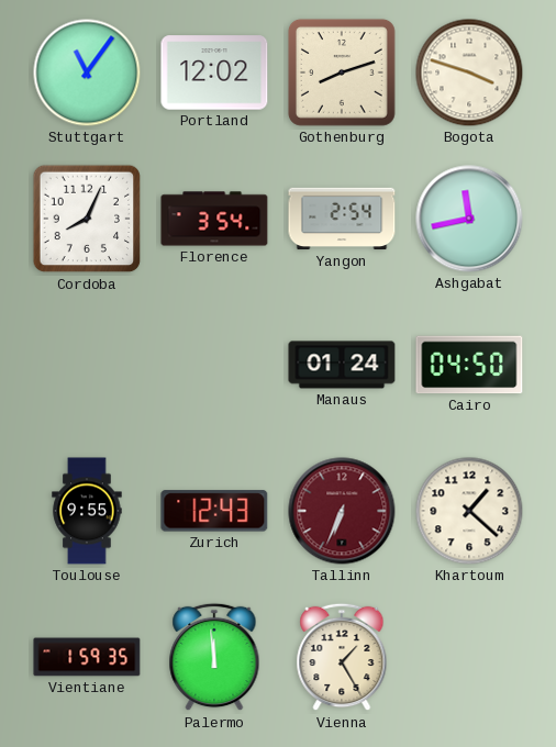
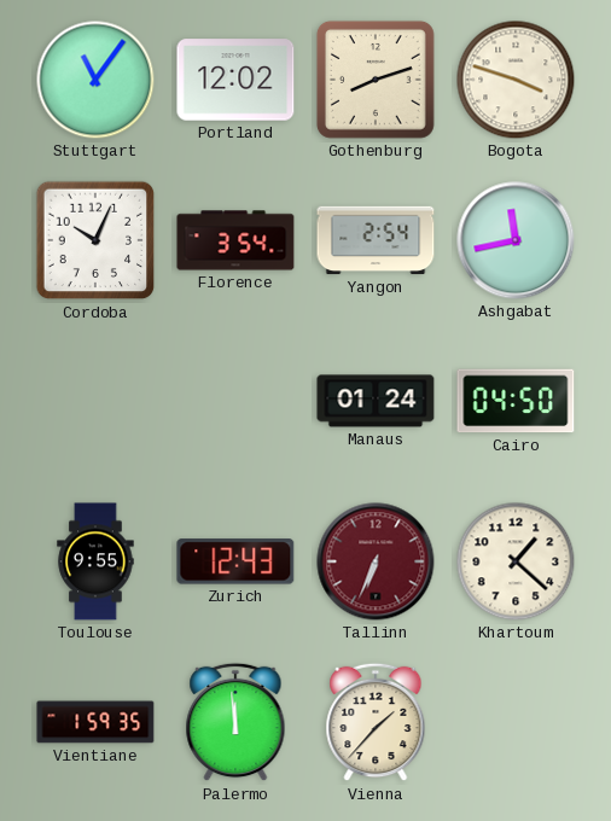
Cordoba: 8:04 -> 10:04 (95, 240)
Vienna: 1:25 -> 1:37 (376, 722)
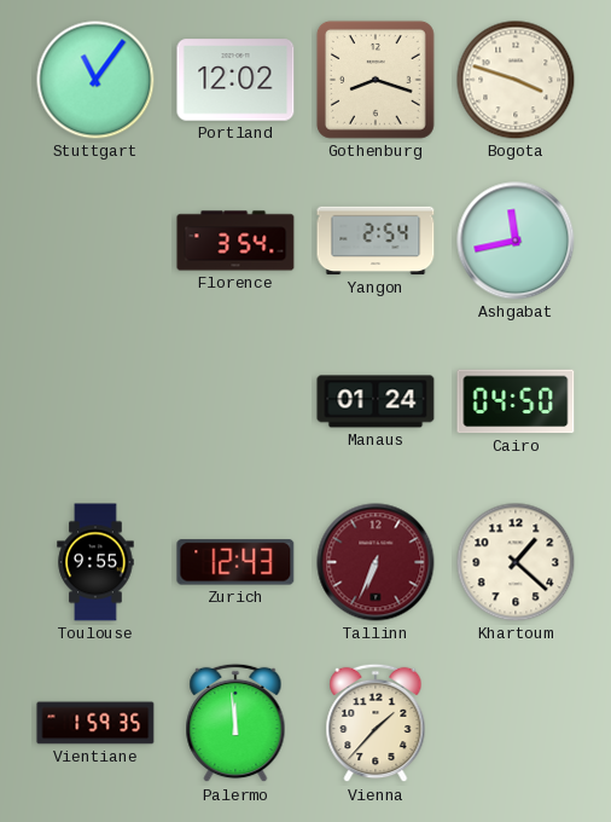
Gothenburg: 8:12 -> 8:18 (376, 80)
Cordoba: 10:04 -> none (95, 240)
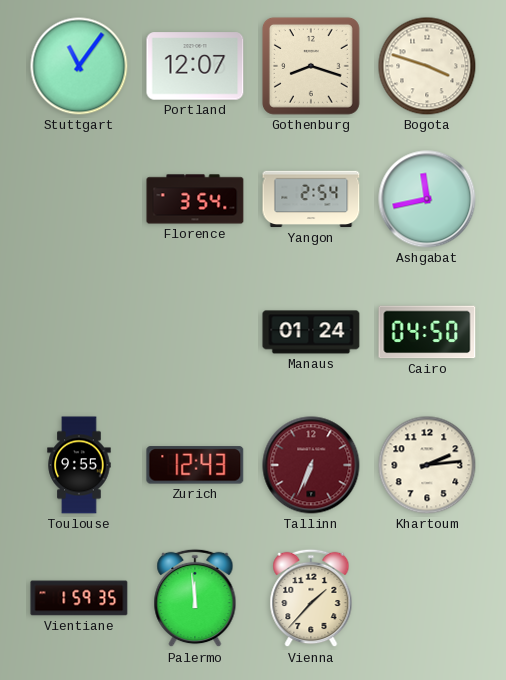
Portland: 12:02 -> 12:07 (195, 66)
Khartoum: 1:22 -> 2:14 (427, 465)
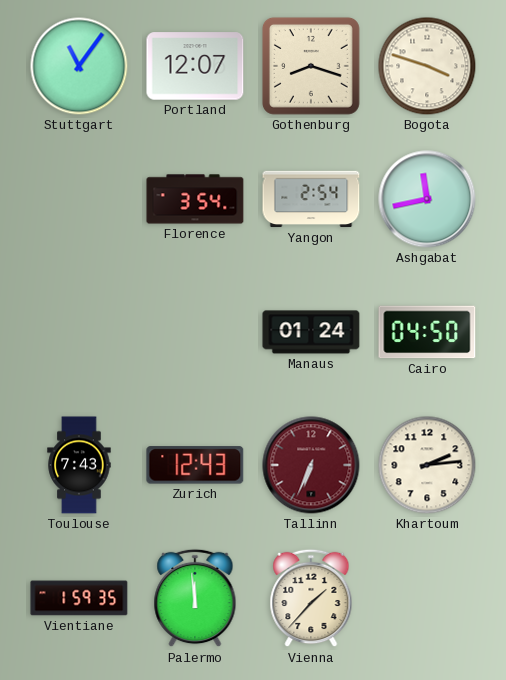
Toulouse: 9:55 -> 7:43 (79, 465)
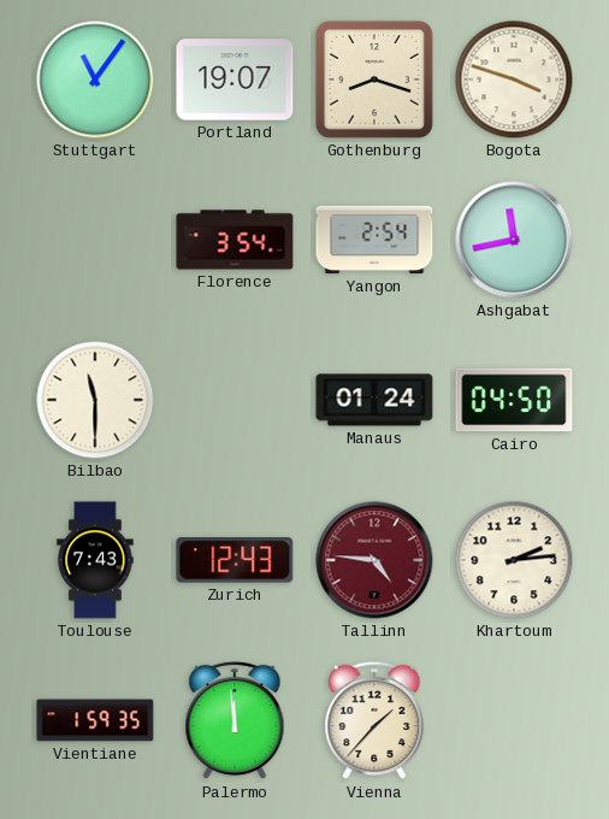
Portland: 12:07 -> 19:07 (235, 79)
Bilbao: none -> 11:30 (95, 400)
Tallinn: 6:34 -> 4:46 (374, 560)
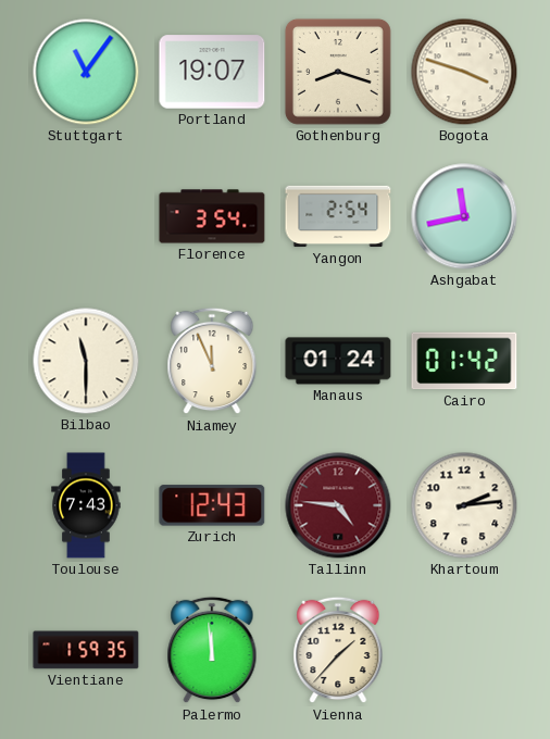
Niamey: none -> 11:56 (212, 361)
Cairo: 04:50 -> 01:42 (464, 361)
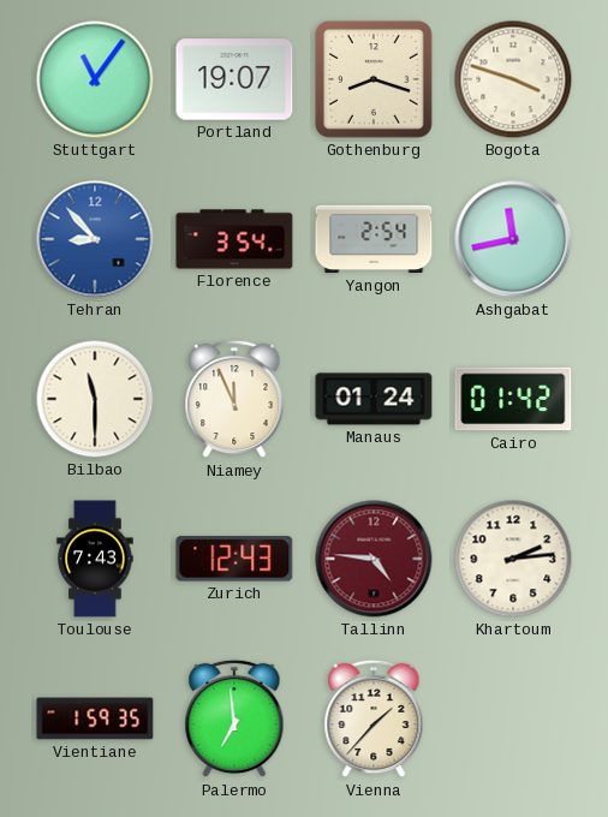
Tehran: none -> 8:53 (95, 239)
Palermo: 11:59 -> 6:59 (234, 718)
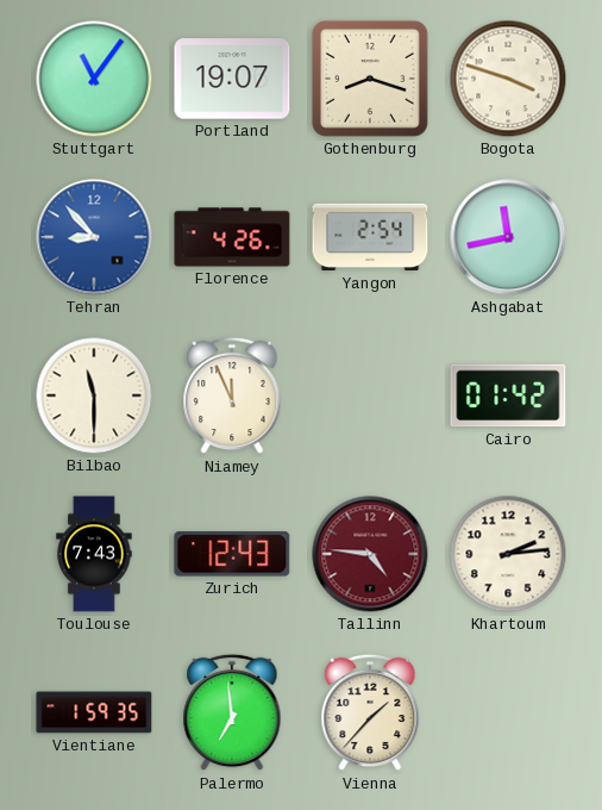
Florence: 3:54 -> 4:26 (232, 237)
Manaus: 01:24 -> none (374, 399)
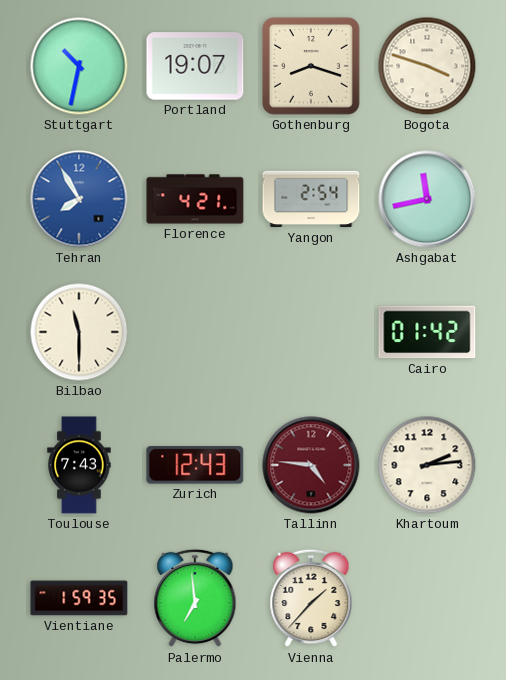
Stuttgart: 11:06 -> 10:32 (79, 66)
Tehran: 8:53 -> 7:55 (79, 199)
Florence: 4:26 -> 4:21 (195, 199)
Niamey: 11:56 -> none (232, 395)
